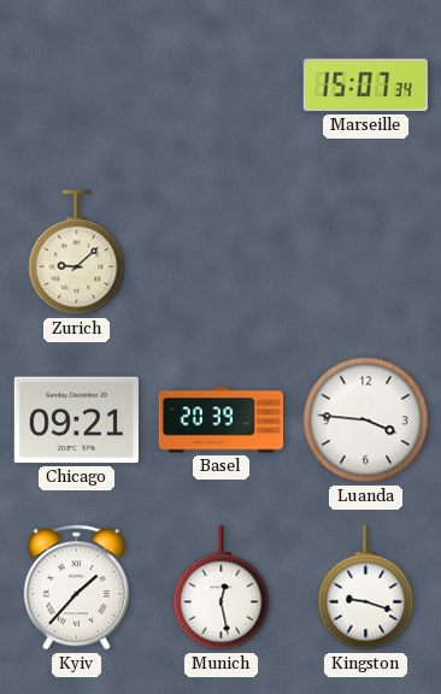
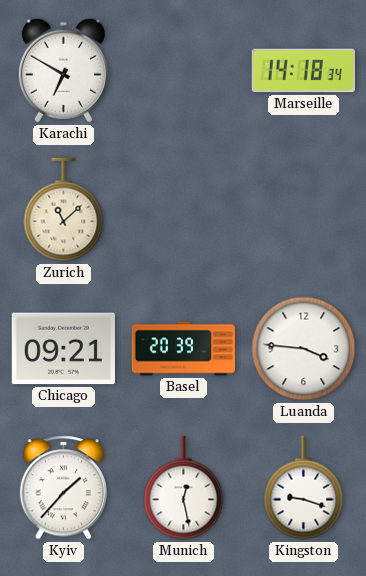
Karachi: none -> 6:50 (63, 71)
Marseille: 15:07 -> 14:18 (303, 71)
Zurich: 9:08 -> 11:08 (64, 210)
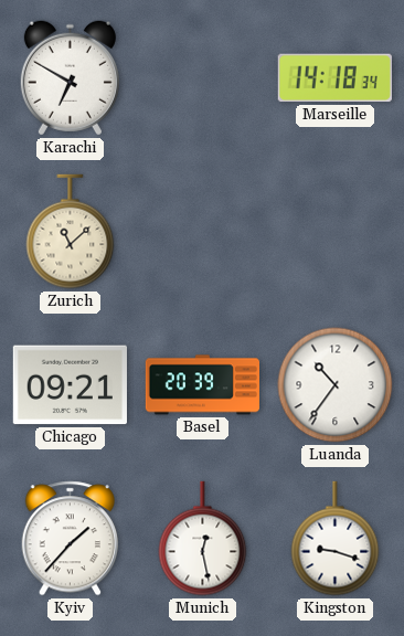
Luanda: 3:46 -> 10:36 (336, 385)
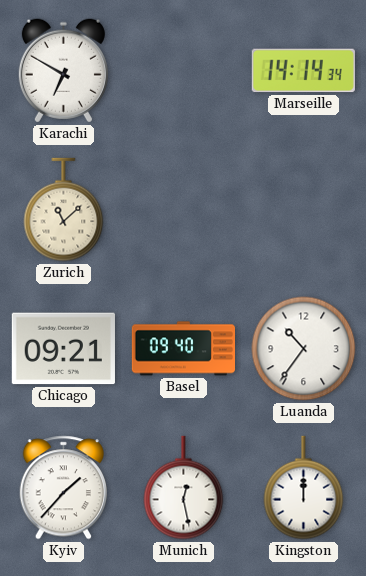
Marseille: 14:18 -> 14:14 (303, 71)
Basel: 20:39 -> 09:40 (183, 349)
Kingston: 9:18 -> 12:00 (304, 488)
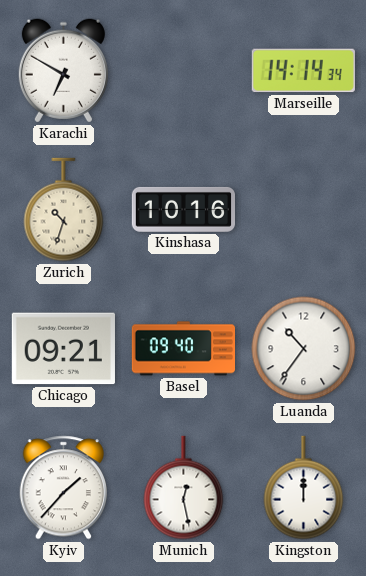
Zurich: 11:08 -> 10:33 (64, 210)
Kinshasa: none -> 10:16 (183, 209)
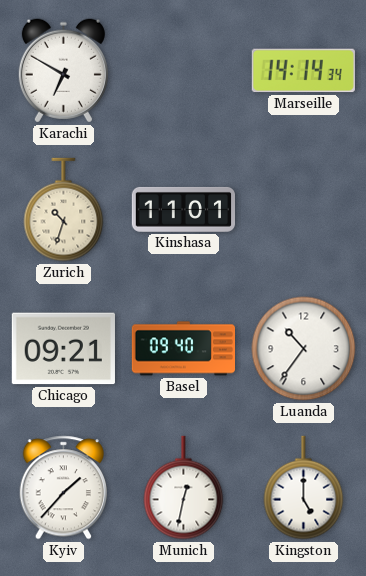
Kinshasa: 10:16 -> 11:01 (183, 209)
Munich: 12:28 -> 12:32 (184, 488)
Kingston: 12:00 -> 5:00 (304, 488)
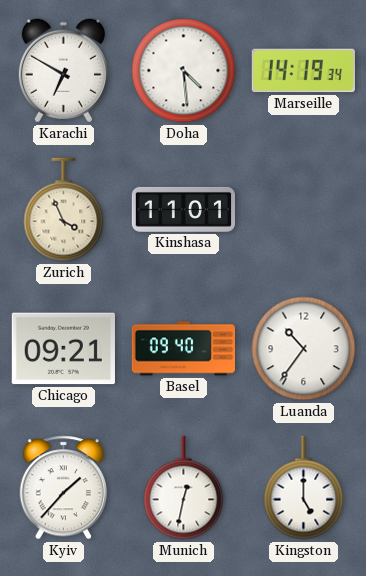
Doha: none -> 4:29 (184, 71)
Marseille: 14:14 -> 14:19 (303, 71)
Zurich: 10:33 -> 3:56 (64, 210)
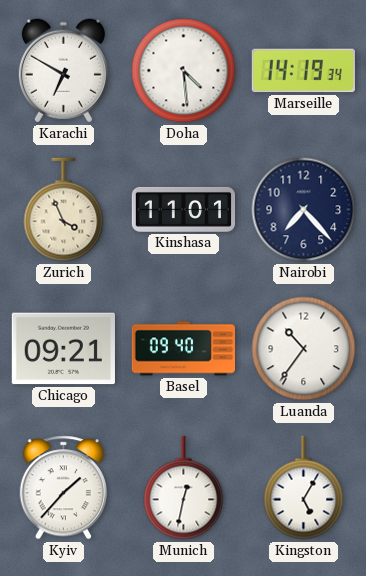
Nairobi: none -> 7:23 (304, 210)
Kingston: 5:00 -> 5:05 (304, 488)
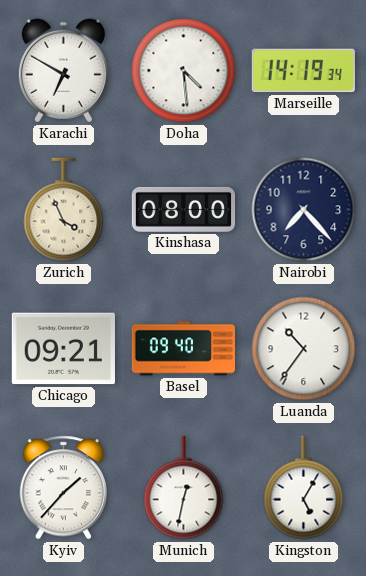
Kinshasa: 11:01 -> 08:00 (183, 209)
